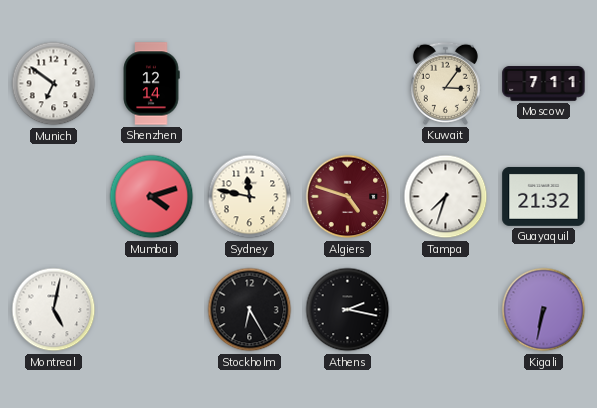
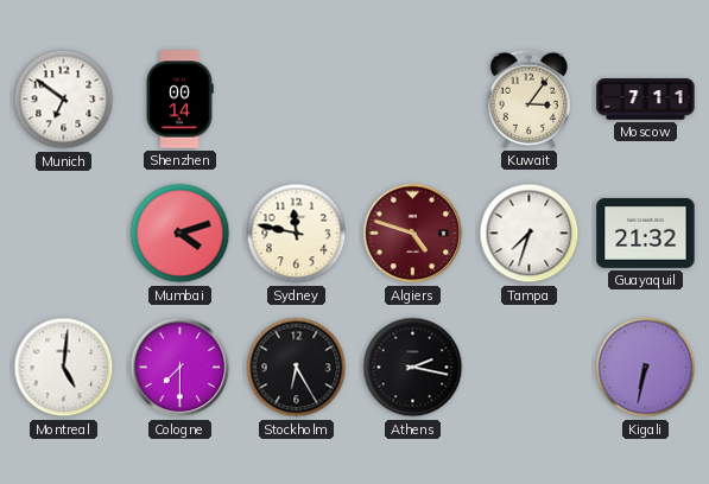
Shenzhen: 12:14 -> 00:14 (179, 100)
Montreal: 5:02 -> 5:01 (64, 368)
Cologne: none -> 7:30 (181, 368)
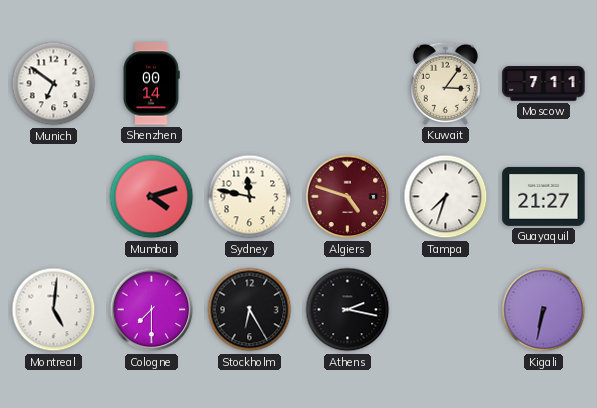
Guayaquil: 21:32 -> 21:27 (544, 196)
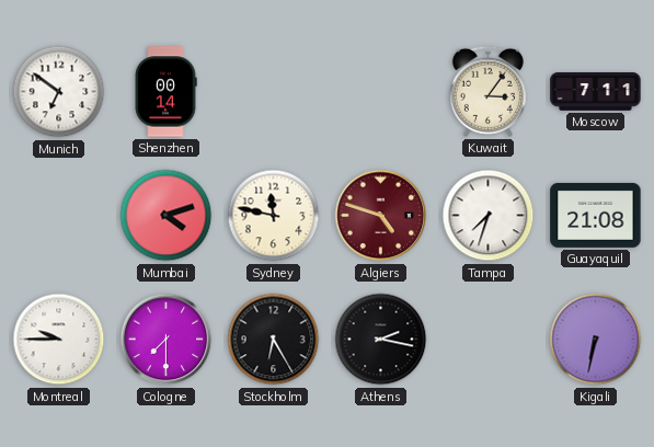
Guayaquil: 21:27 -> 21:08 (596, 215)
Montreal: 5:01 -> 9:45 (59, 340)
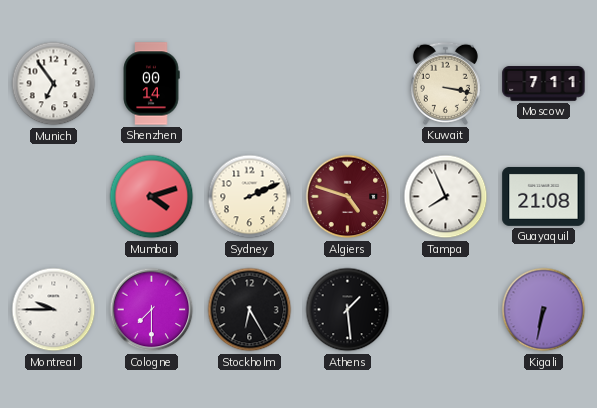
Munich: 6:51 -> 6:54 (54, 84)
Kuwait: 3:06 -> 3:17 (445, 83)
Sydney: 11:47 -> 2:11 (250, 197)
Tampa: 7:33 -> 7:56 (446, 197)
Athens: 2:17 -> 1:29 (348, 310)
